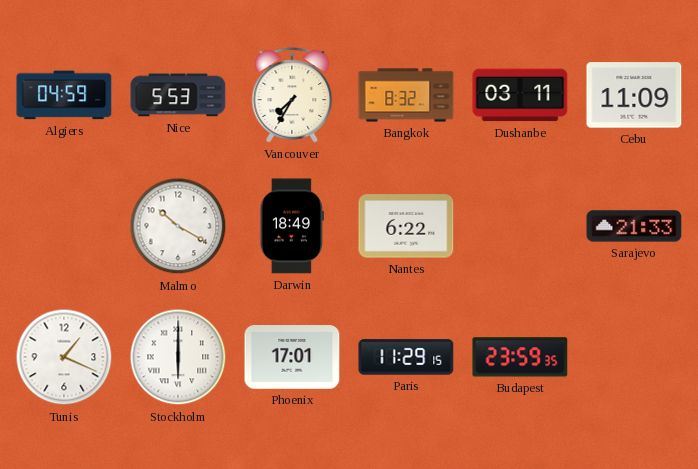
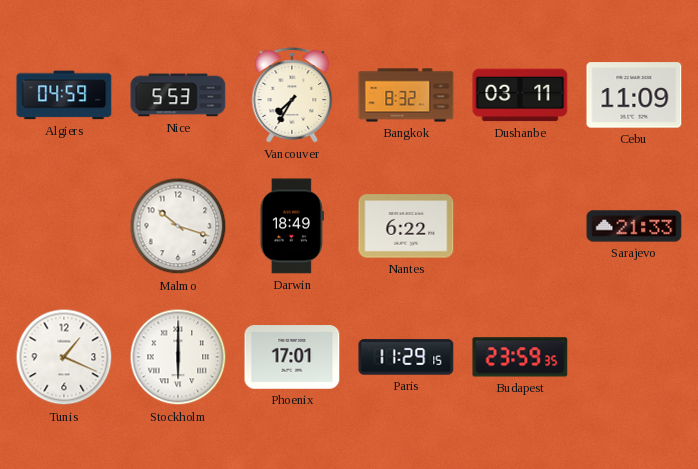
Malmo: 10:20 -> 10:18 (178, 226)
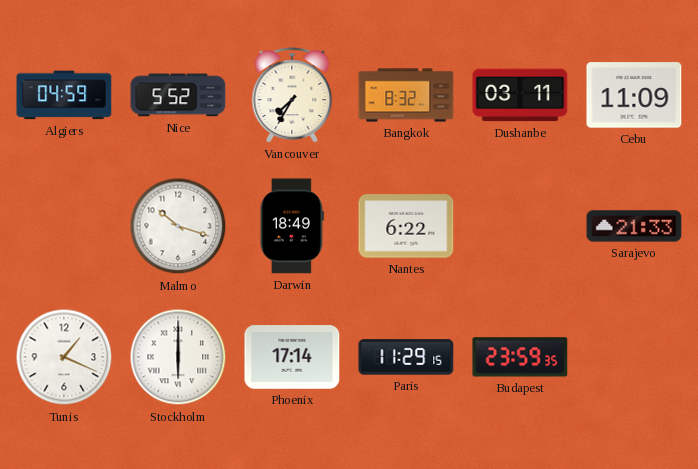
Nice: 5:53 -> 5:52 (178, 95)
Phoenix: 17:01 -> 17:14 (292, 357)
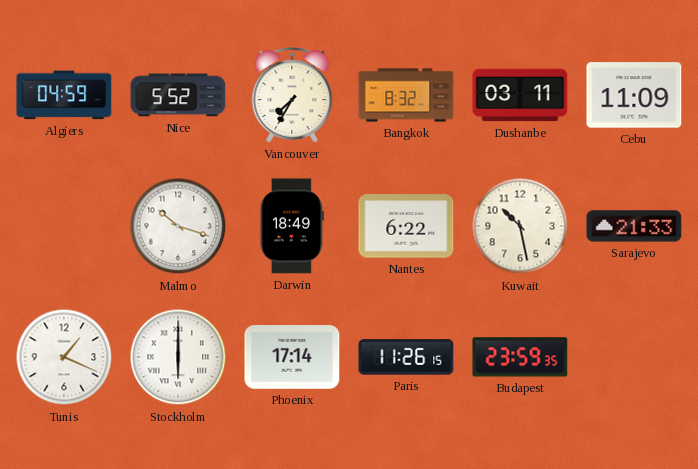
Kuwait: none -> 10:28 (520, 226)
Paris: 11:29 -> 11:26 (406, 357)
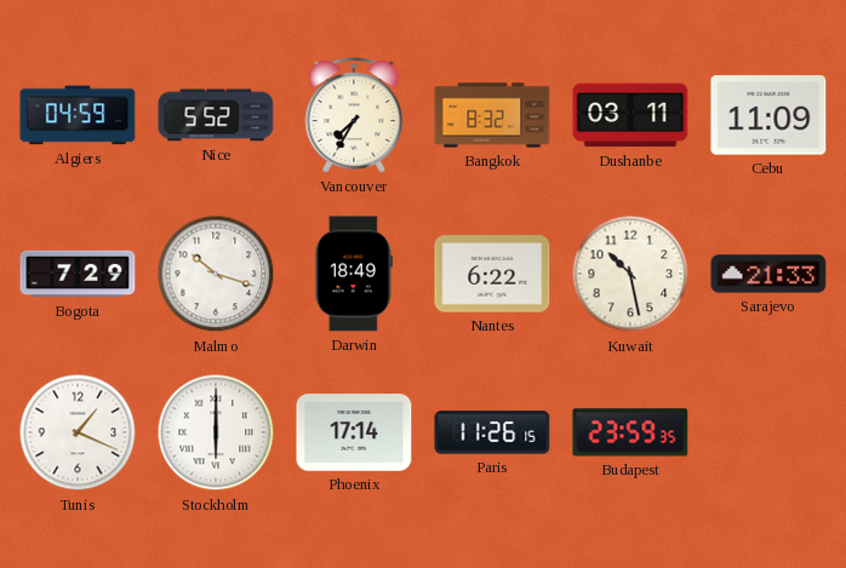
Bogota: none -> 7:29 (78, 274)
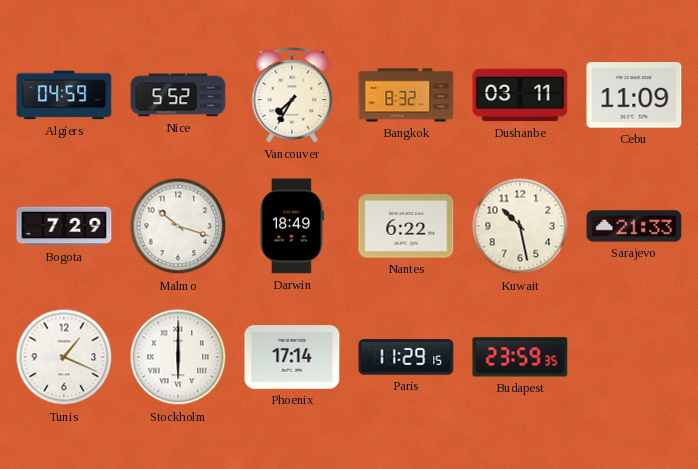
Paris: 11:26 -> 11:29 (406, 357)
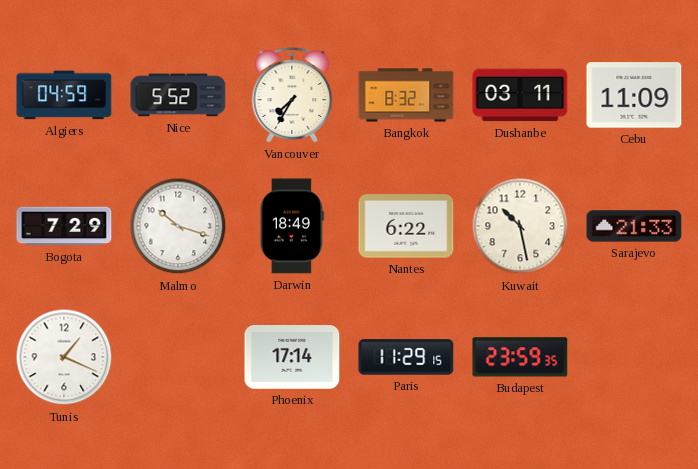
Stockholm: 6:00 -> none (178, 357)
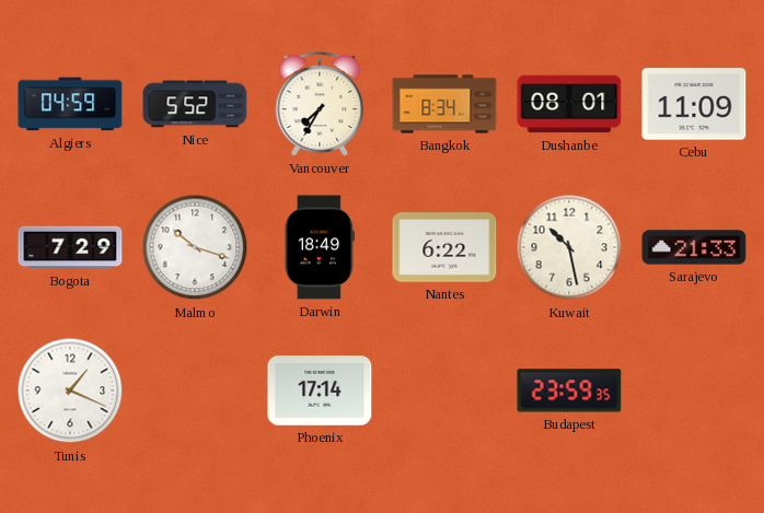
Bangkok: 8:32 -> 8:34 (444, 104)
Dushanbe: 03:11 -> 08:01 (569, 104)
Paris: 11:29 -> none (406, 357)
